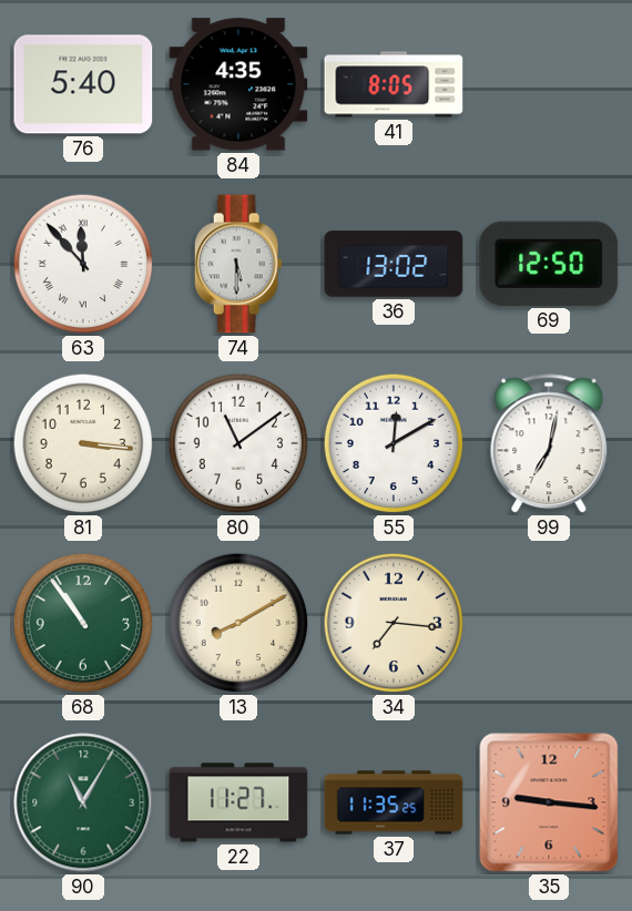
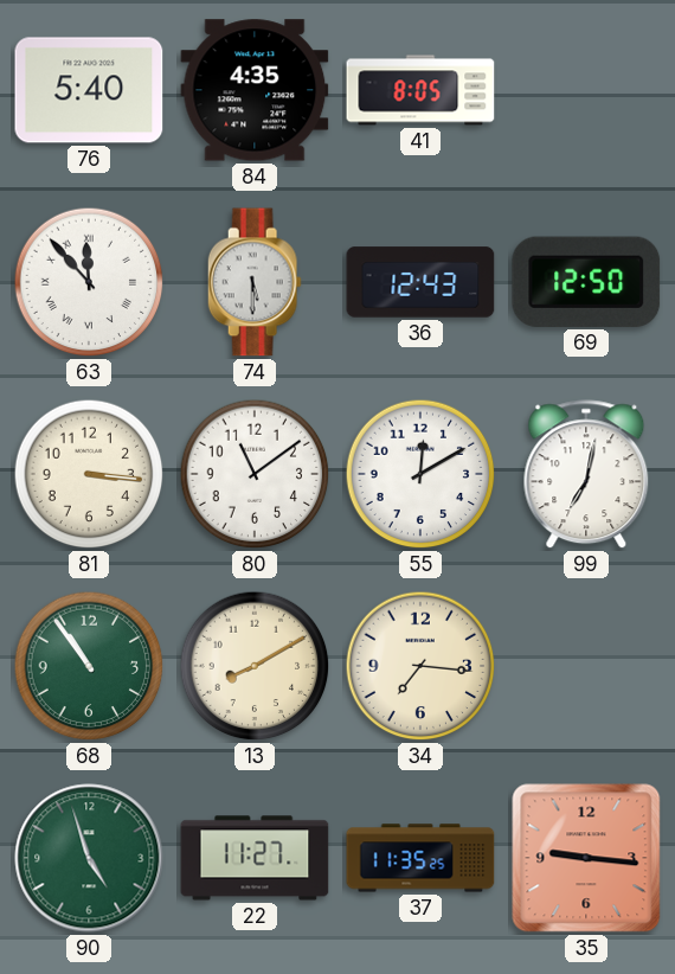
36: 13:02 -> 12:43 (420, 282)
90: 11:05 -> 4:57 (89, 858)
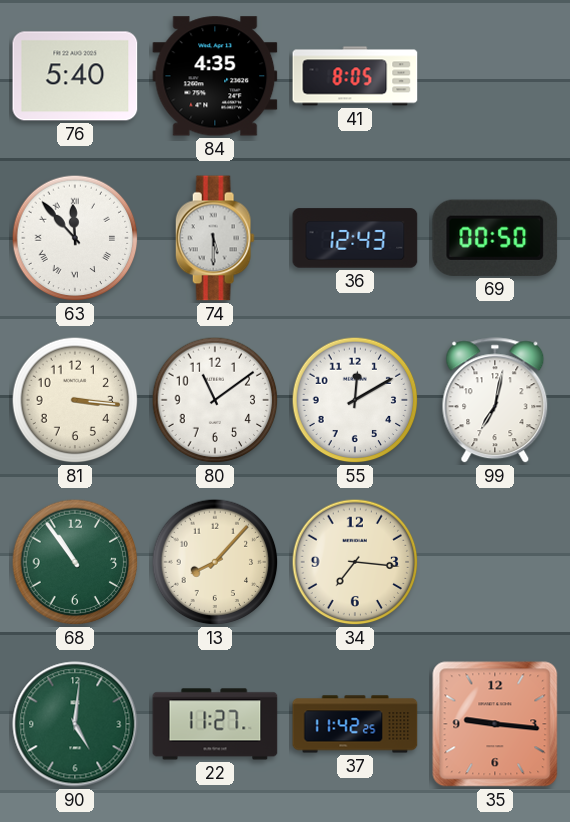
69: 12:50 -> 00:50 (495, 238)
13: 8:10 -> 8:07 (215, 562)
90: 4:57 -> 5:01 (75, 724)
37: 11:35 -> 11:42 (355, 724)
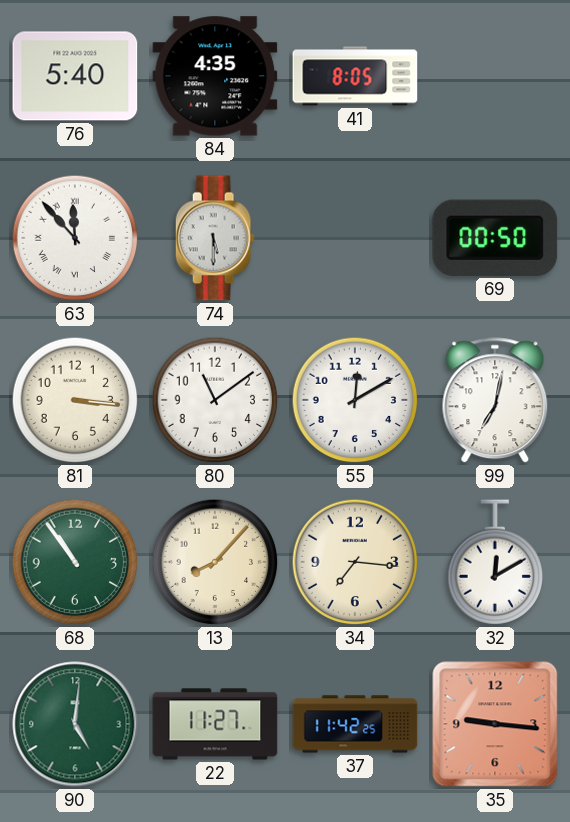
36: 12:43 -> none (355, 238)
32: none -> 12:10 (495, 562)
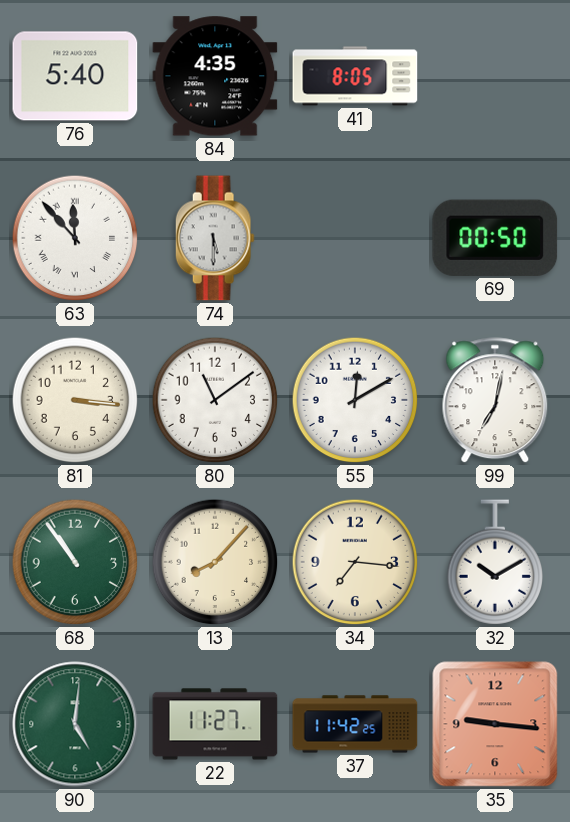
32: 12:10 -> 10:10 (495, 562)
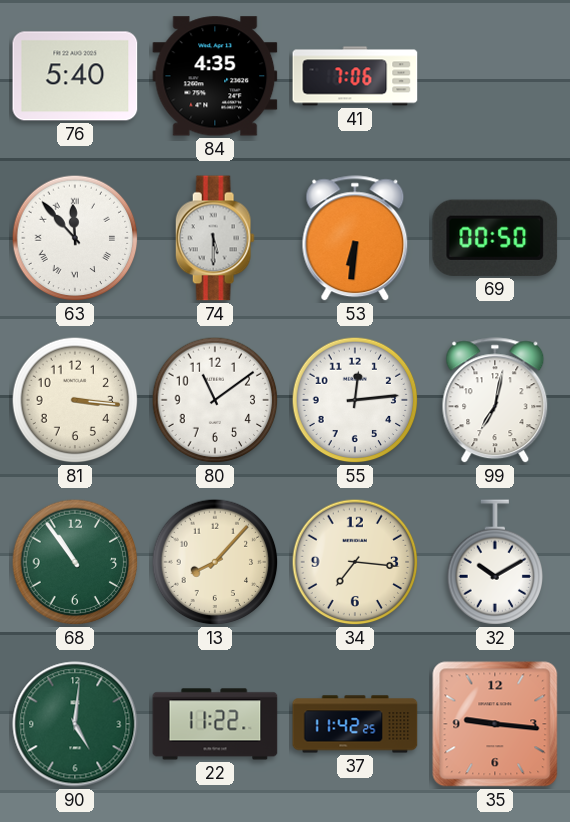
41: 8:05 -> 7:06 (355, 76)
53: none -> 6:31 (355, 239)
55: 12:10 -> 12:14 (355, 400)
22: 11:27 -> 11:22 (215, 724)
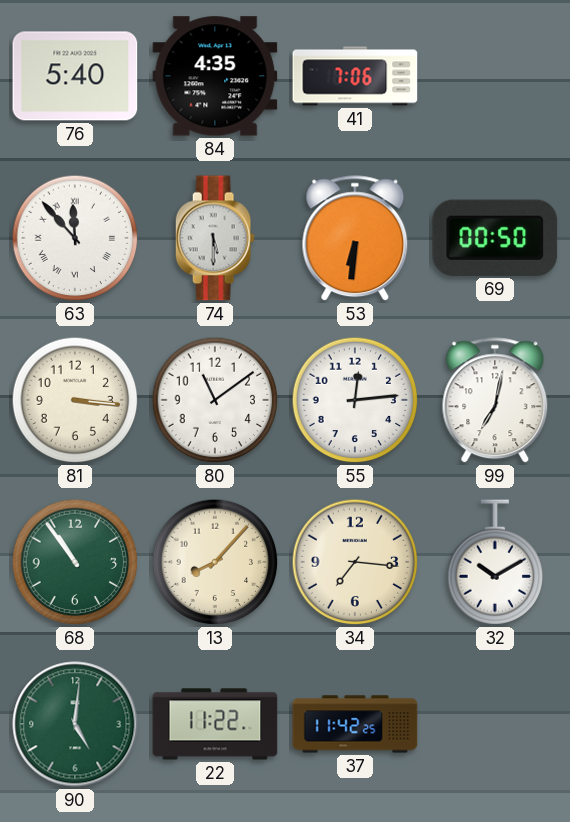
35: 9:16 -> none (495, 724)
